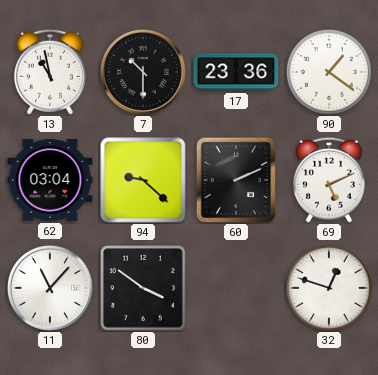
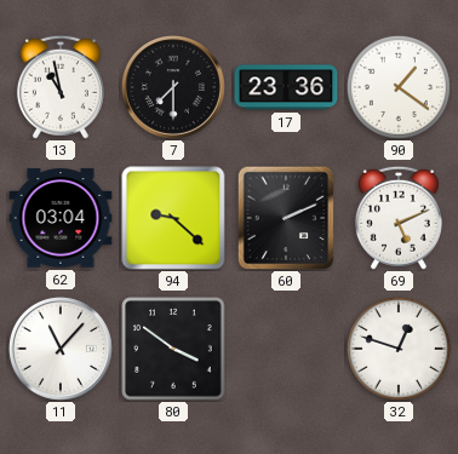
7: 10:30 -> 7:30 (173, 87)
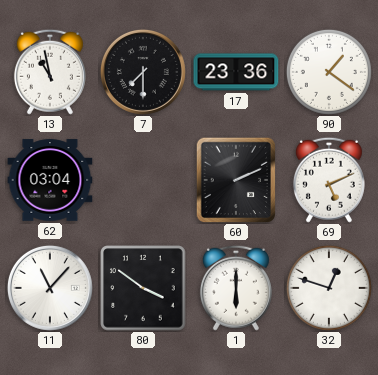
94: 9:22 -> none (173, 218)
1: none -> 6:00 (236, 288)
